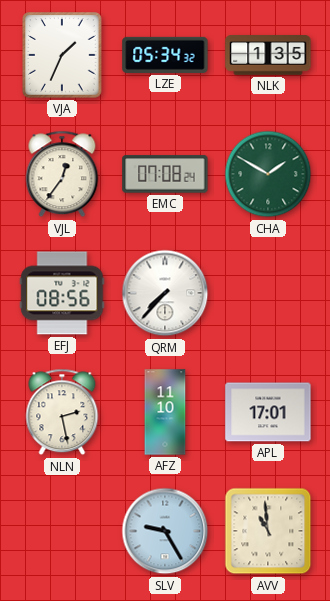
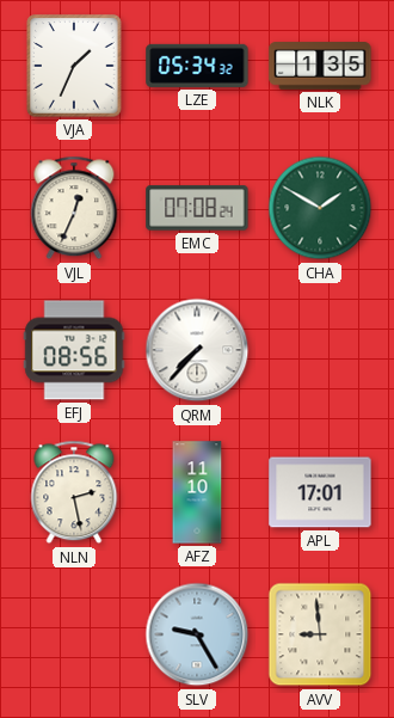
VJL: 12:36 -> 12:34 (74, 208)
AVV: 10:59 -> 8:59 (320, 634)
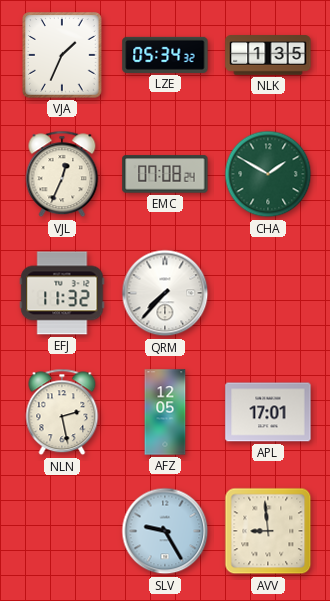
EFJ: 08:56 -> 11:32 (62, 293)
AFZ: 11:10 -> 12:05 (165, 412)
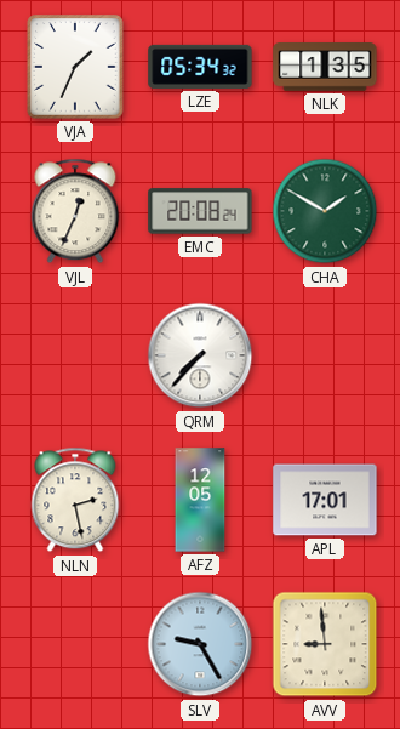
EMC: 07:08 -> 20:08 (200, 211)
EFJ: 11:32 -> none (62, 293)
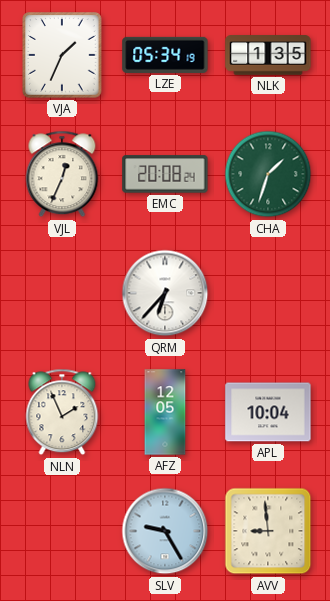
LZE: 05:34:32 -> 05:34:19 (165, 55)
CHA: 1:50 -> 1:33 (268, 174)
QRM: 7:37 -> 6:37 (165, 293)
NLN: 2:28 -> 1:56 (62, 412)
APL: 17:01 -> 10:04 (268, 412)
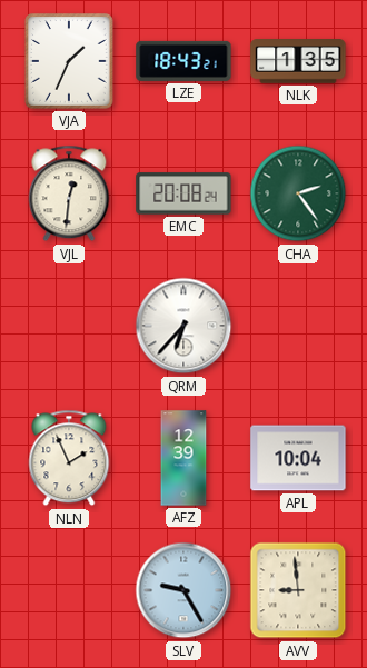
LZE: 05:34 -> 18:43 (183, 61)
VJL: 12:34 -> 12:31 (69, 193)
CHA: 1:33 -> 2:24 (298, 193)
AFZ: 12:05 -> 12:39 (183, 458)
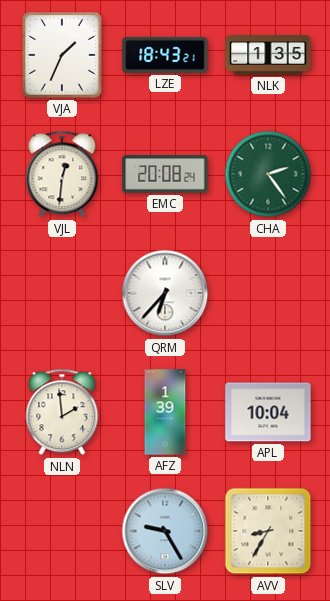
NLN: 1:56 -> 1:59 (62, 412)
AFZ: 12:39 -> 1:39 (165, 412)
AVV: 8:59 -> 8:35 (268, 531)
